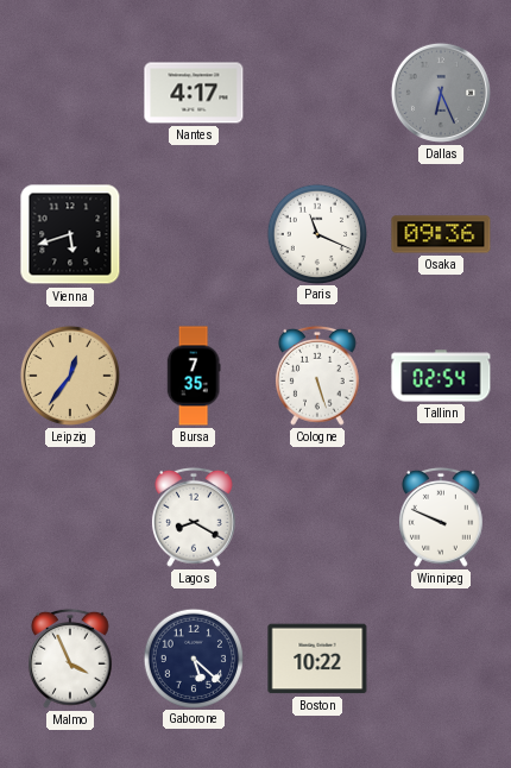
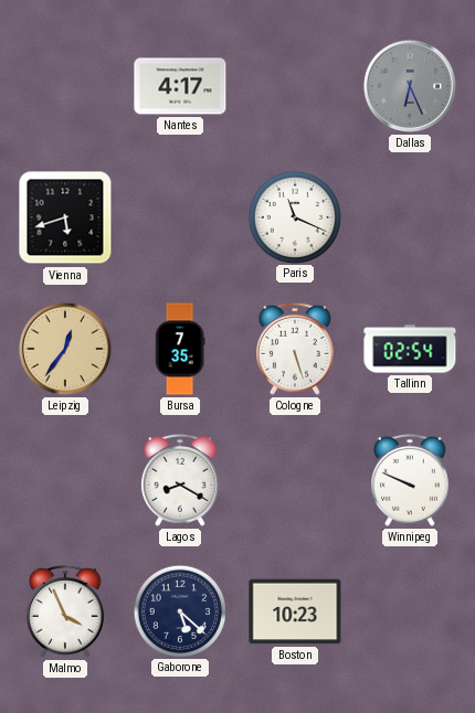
Osaka: 09:36 -> none (441, 234)
Boston: 10:22 -> 10:23 (295, 611)
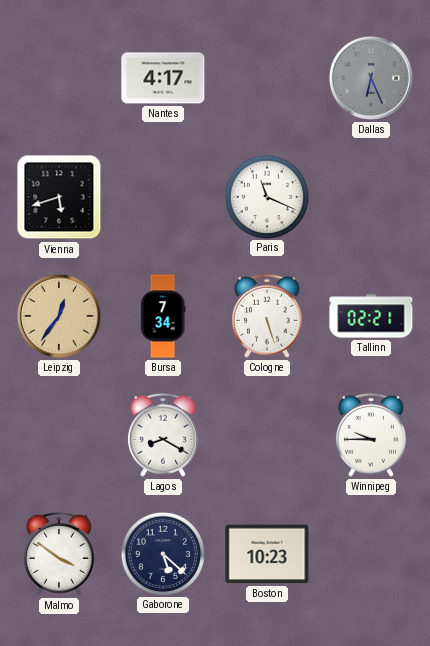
Bursa: 7:35 -> 7:34 (163, 316)
Tallinn: 02:54 -> 02:21 (371, 316)
Winnipeg: 9:49 -> 9:45 (371, 435)
Malmo: 3:56 -> 3:51 (59, 554)
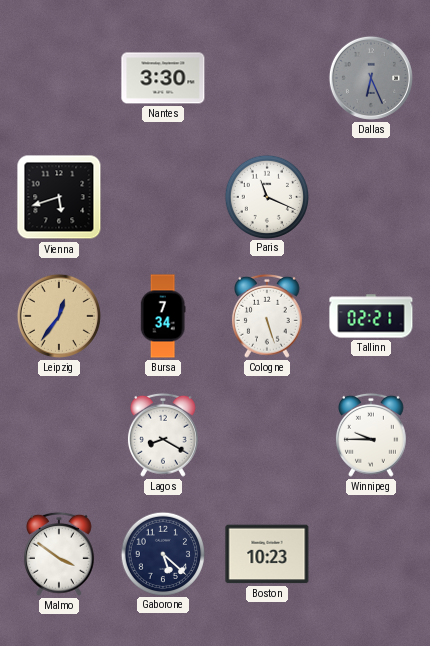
Nantes: 4:17 -> 3:30 (163, 78)
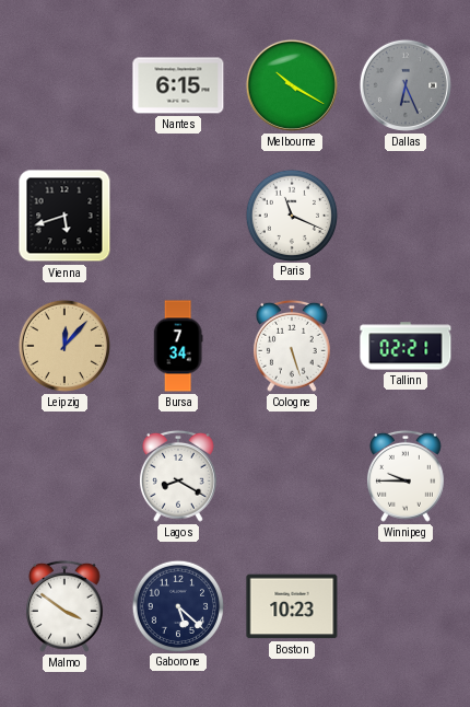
Nantes: 3:30 -> 6:15 (178, 85)
Melbourne: none -> 10:20 (292, 85)
Leipzig: 12:36 -> 12:07 (64, 346)
